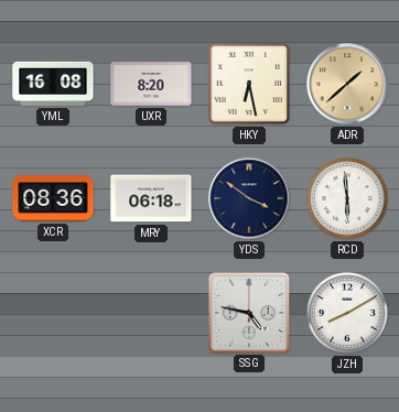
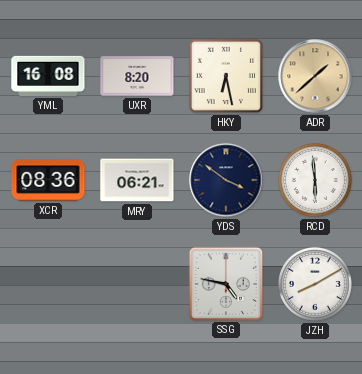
MRY: 06:18 -> 06:21 (137, 180)
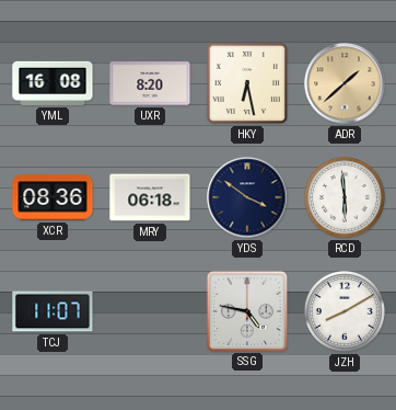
MRY: 06:21 -> 06:18 (150, 197)
TCJ: none -> 11:07 (53, 311)
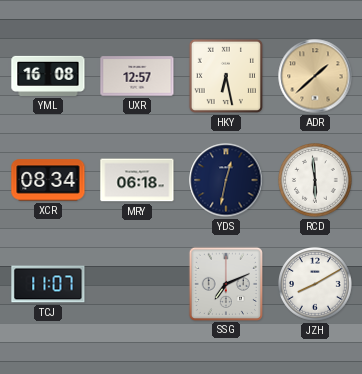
UXR: 8:20 -> 12:57 (137, 76)
XCR: 08:36 -> 08:34 (48, 180)
YDS: 3:51 -> 12:32 (226, 180)
SSG: 4:47 -> 7:11 (225, 283)
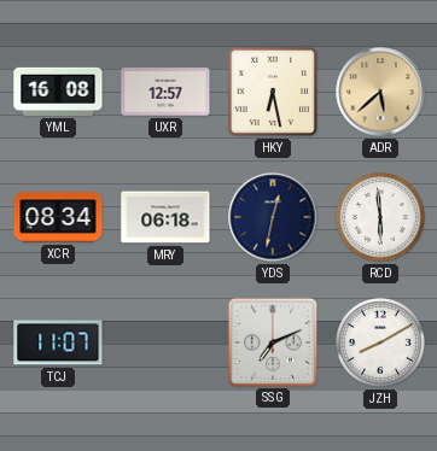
ADR: 1:38 -> 5:38 (380, 92)
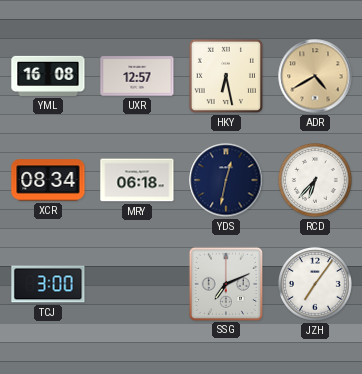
ADR: 5:38 -> 4:40 (315, 76)
RCD: 5:59 -> 6:37 (316, 181)
TCJ: 11:07 -> 3:00 (48, 284)
JZH: 8:10 -> 7:06 (316, 285)
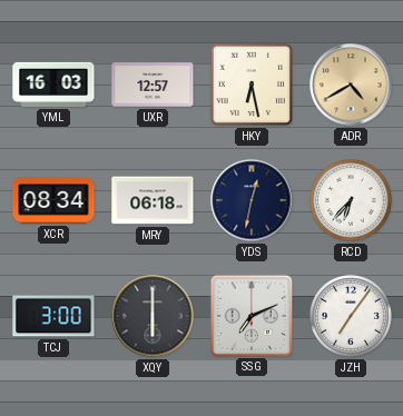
YML: 16:08 -> 16:03 (53, 85)
XQY: none -> 6:00 (153, 316)
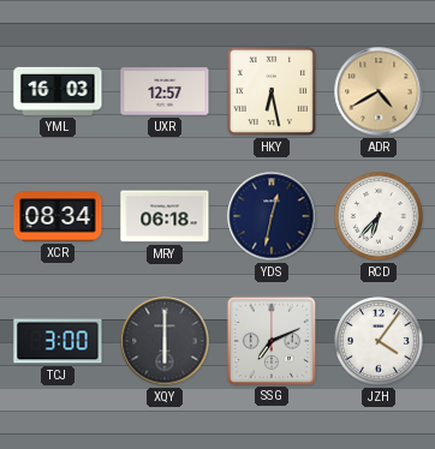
JZH: 7:06 -> 4:06 (380, 342)
